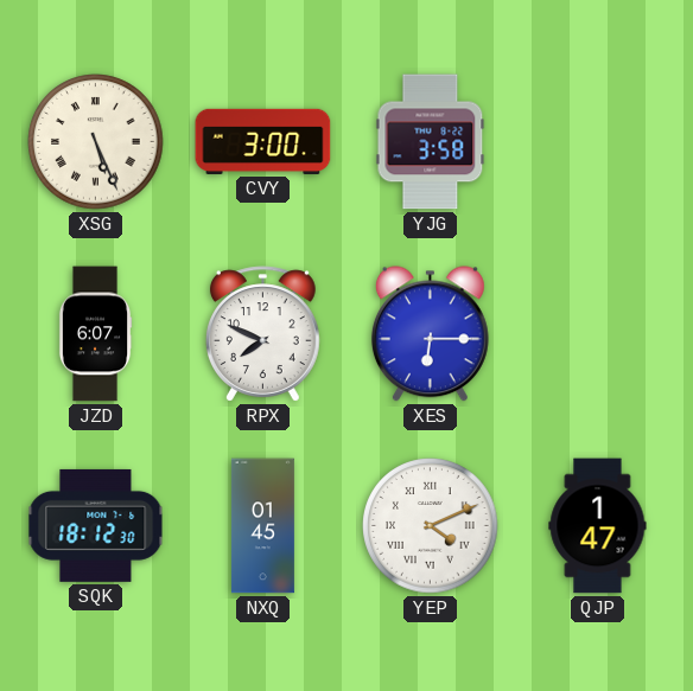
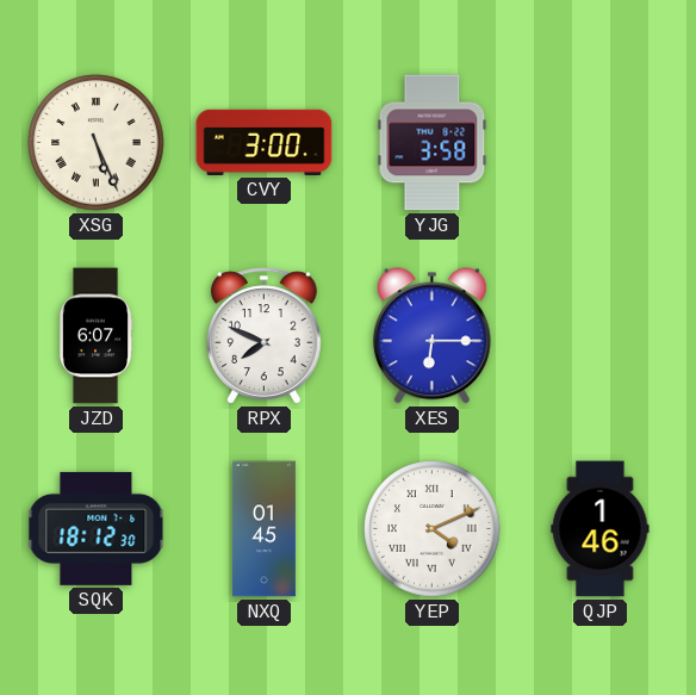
QJP: 1:47 -> 1:46 (601, 529)
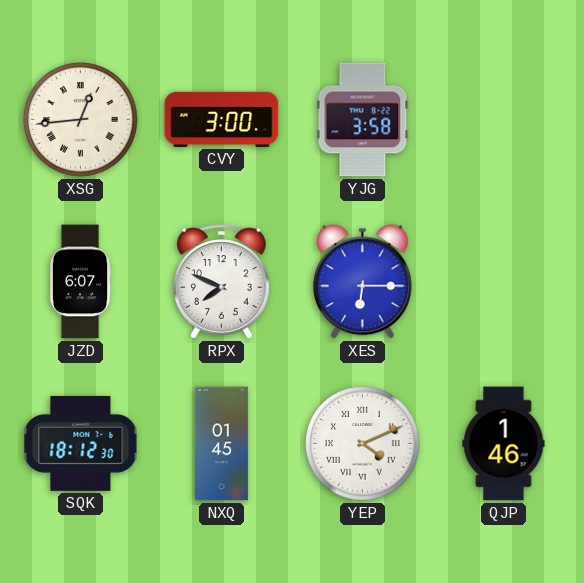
XSG: 5:26 -> 12:44 (81, 120)
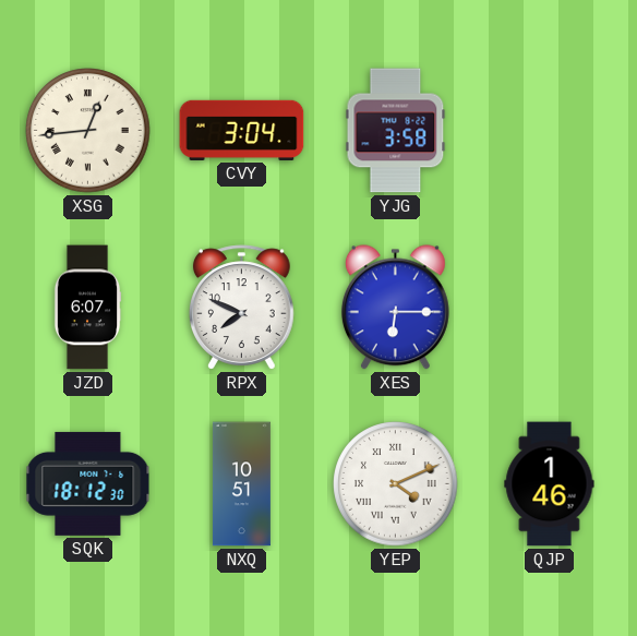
CVY: 3:00 -> 3:04 (242, 130)
NXQ: 01:45 -> 10:51 (241, 484)
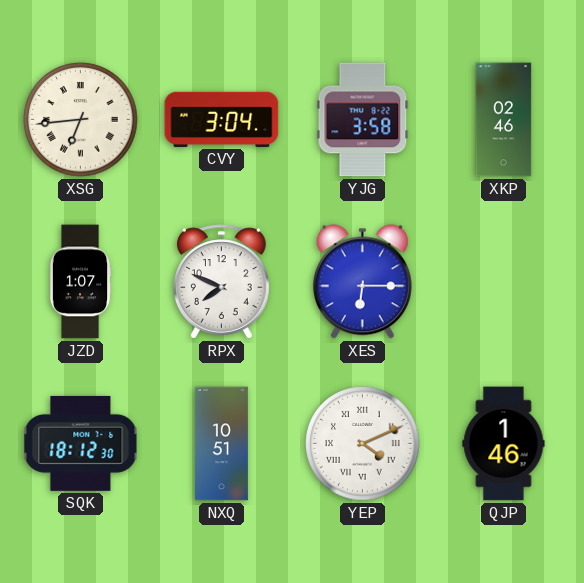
XSG: 12:44 -> 6:44 (81, 120)
XKP: none -> 02:46 (504, 120)
JZD: 6:07 -> 1:07 (80, 282)
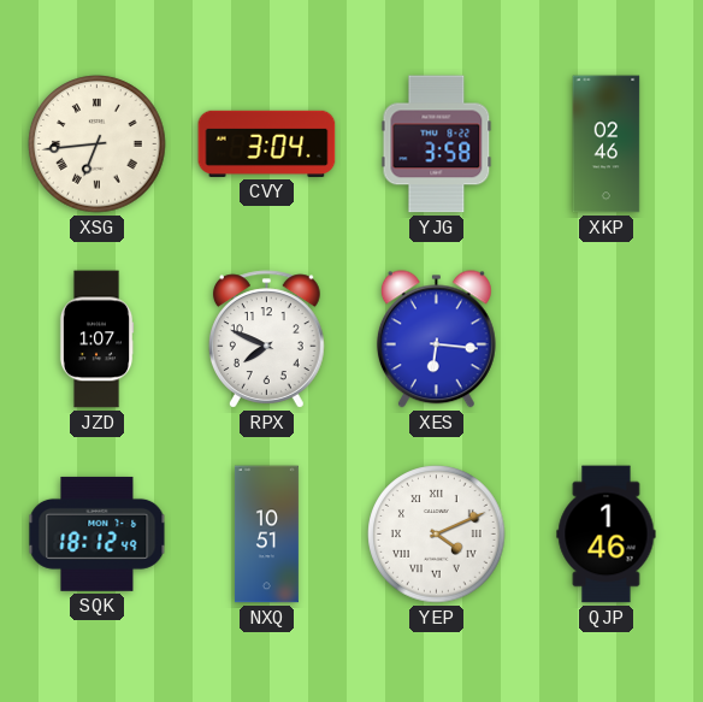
XES: 6:15 -> 6:16 (436, 340)
SQK: 18:12:30 -> 18:12:49 (98, 533)
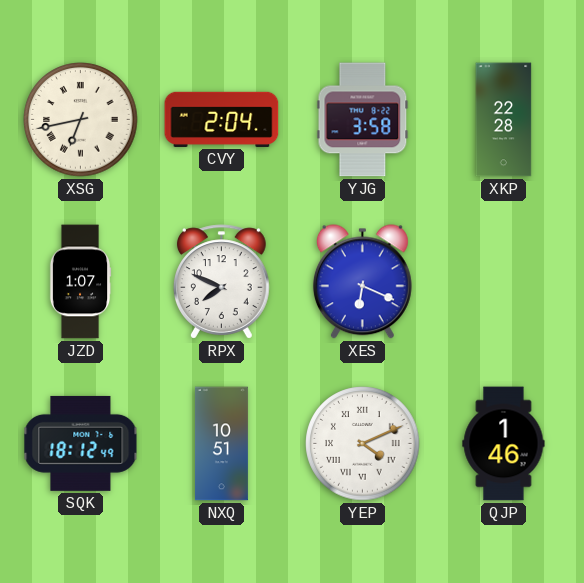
XSG: 6:44 -> 6:43 (81, 120)
CVY: 3:04 -> 2:04 (222, 119)
XKP: 02:46 -> 22:28 (504, 120)
XES: 6:16 -> 6:19 (362, 282)
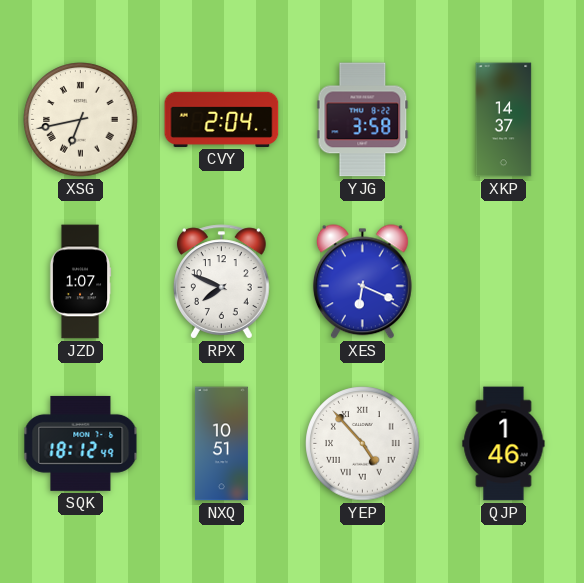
XKP: 22:28 -> 14:37 (504, 120)
YEP: 4:11 -> 4:53 (363, 444)
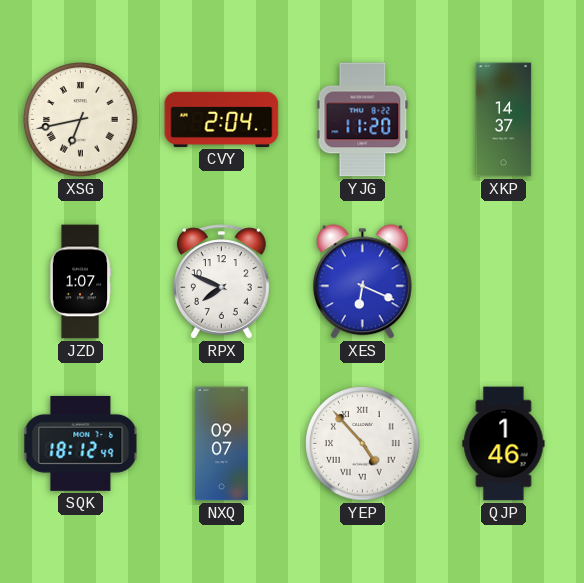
YJG: 3:58 -> 11:20 (363, 120)
NXQ: 10:51 -> 09:07 (221, 444)
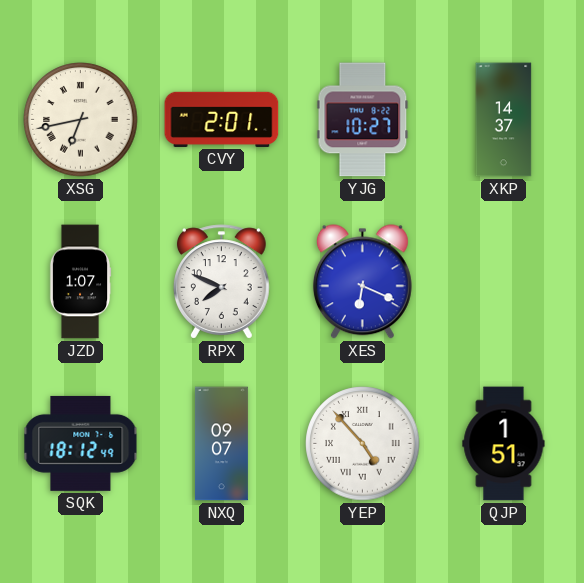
CVY: 2:04 -> 2:01 (222, 119)
YJG: 11:20 -> 10:27 (363, 120)
QJP: 1:46 -> 1:51 (504, 444)
